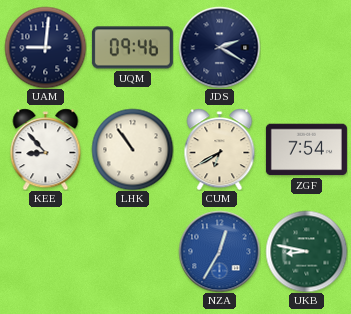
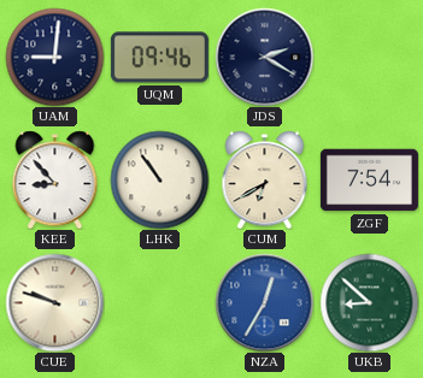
CUE: none -> 9:48 (54, 302)
UKB: 8:47 -> 8:52 (369, 302)
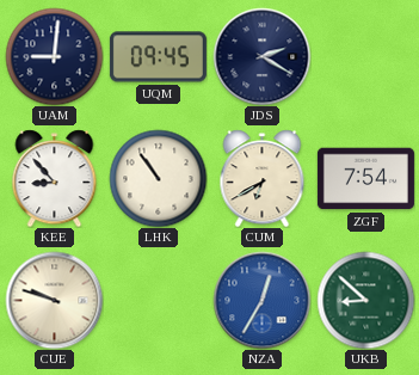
UQM: 09:46 -> 09:45 (158, 57)
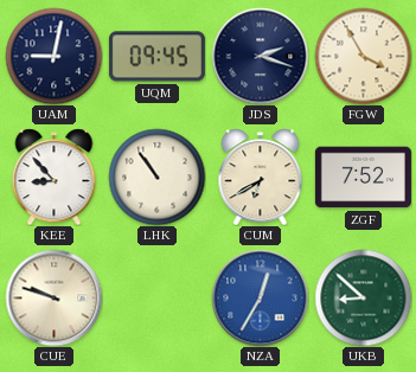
UAM: 9:01 -> 9:02 (53, 56)
JDS: 2:20 -> 2:18 (260, 56)
FGW: none -> 3:55 (363, 56)
ZGF: 7:54 -> 7:52 (363, 178)
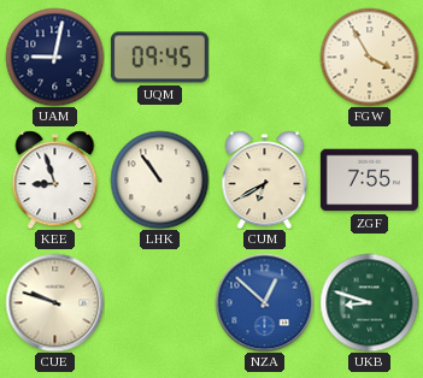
JDS: 2:18 -> none (260, 56)
KEE: 8:53 -> 8:57 (55, 179)
ZGF: 7:52 -> 7:55 (369, 181)
NZA: 12:35 -> 12:52 (264, 302)
UKB: 8:52 -> 8:48 (369, 302)
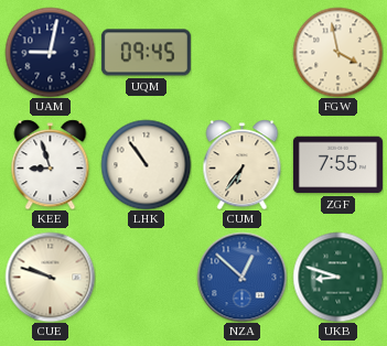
FGW: 3:55 -> 3:58 (337, 52)
CUM: 6:40 -> 6:36 (243, 164)
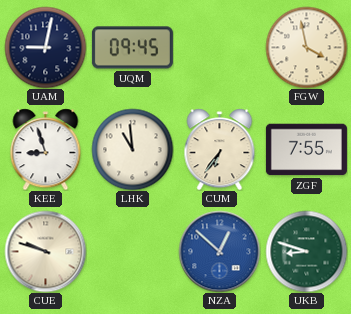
LHK: 10:54 -> 10:59 (132, 149)
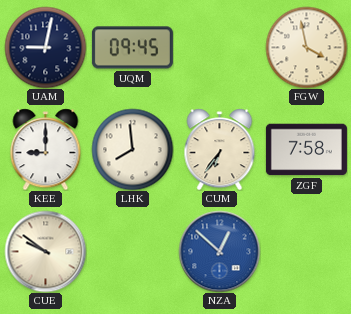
KEE: 8:57 -> 9:00 (46, 149)
LHK: 10:59 -> 7:59 (132, 149)
ZGF: 7:55 -> 7:58 (306, 150)
CUE: 9:48 -> 9:51 (45, 251)
UKB: 8:48 -> none (306, 251)
